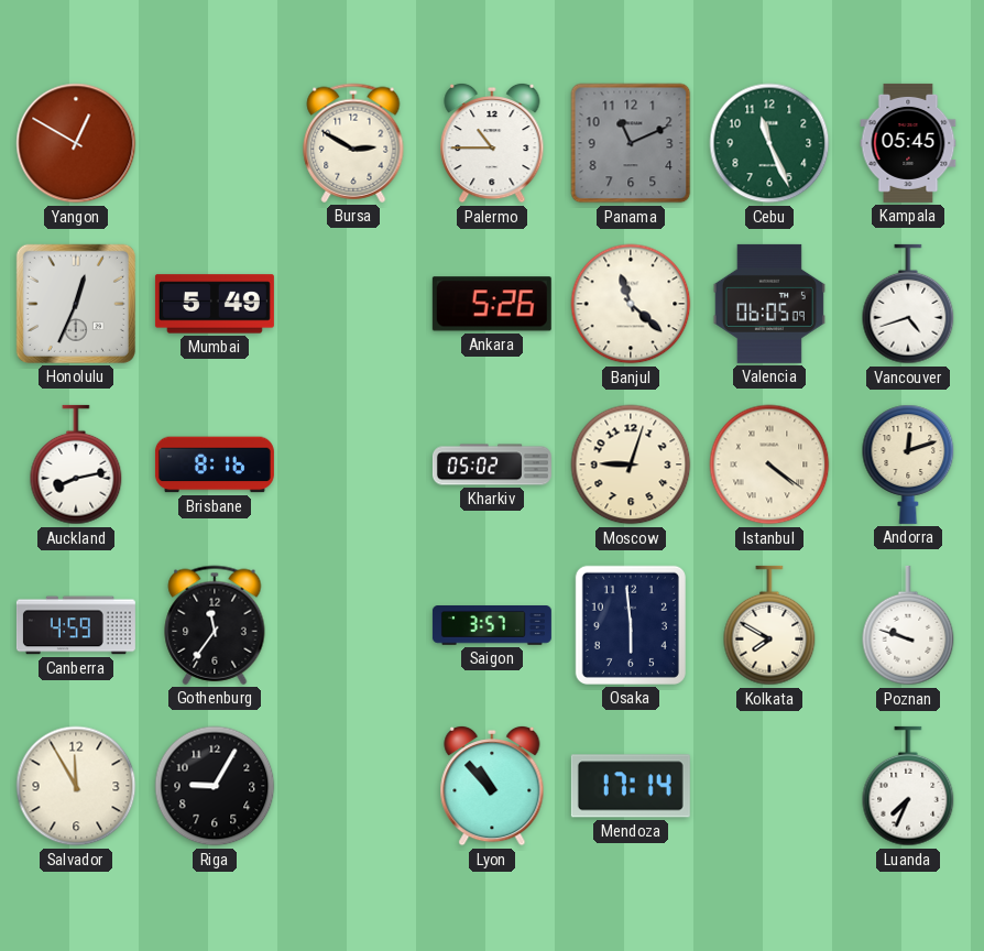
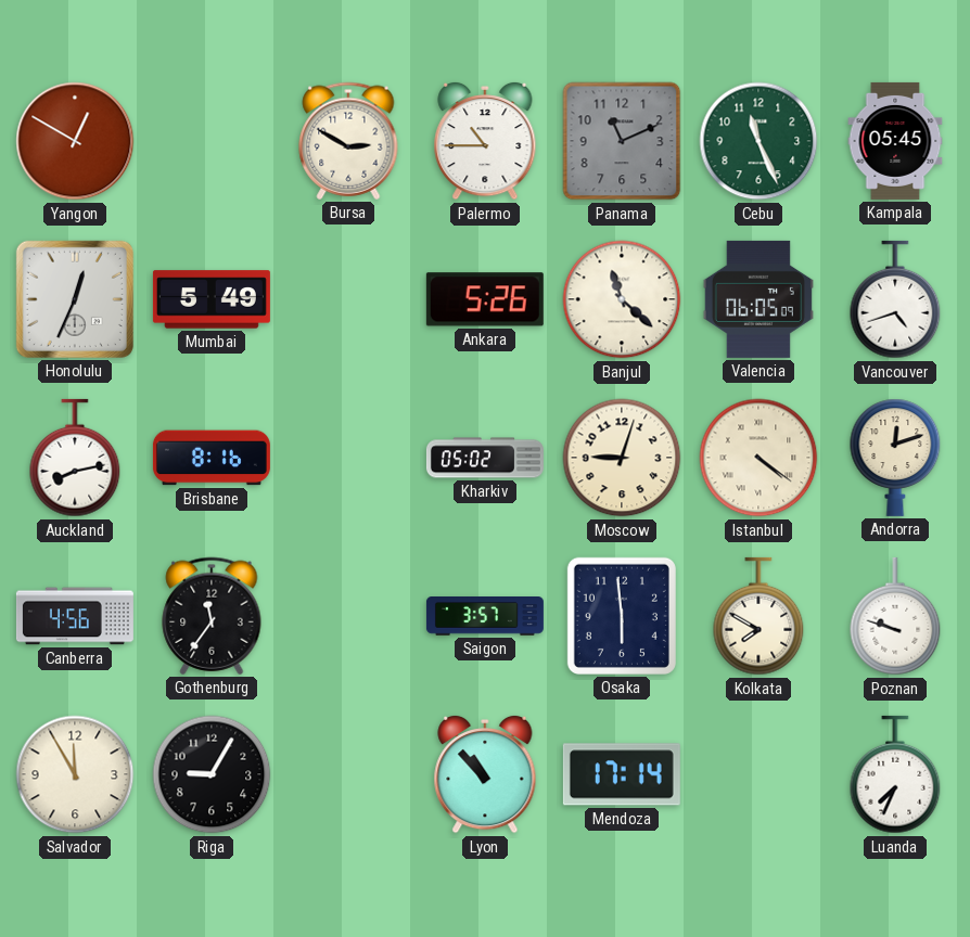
Canberra: 4:59 -> 4:56 (75, 616)
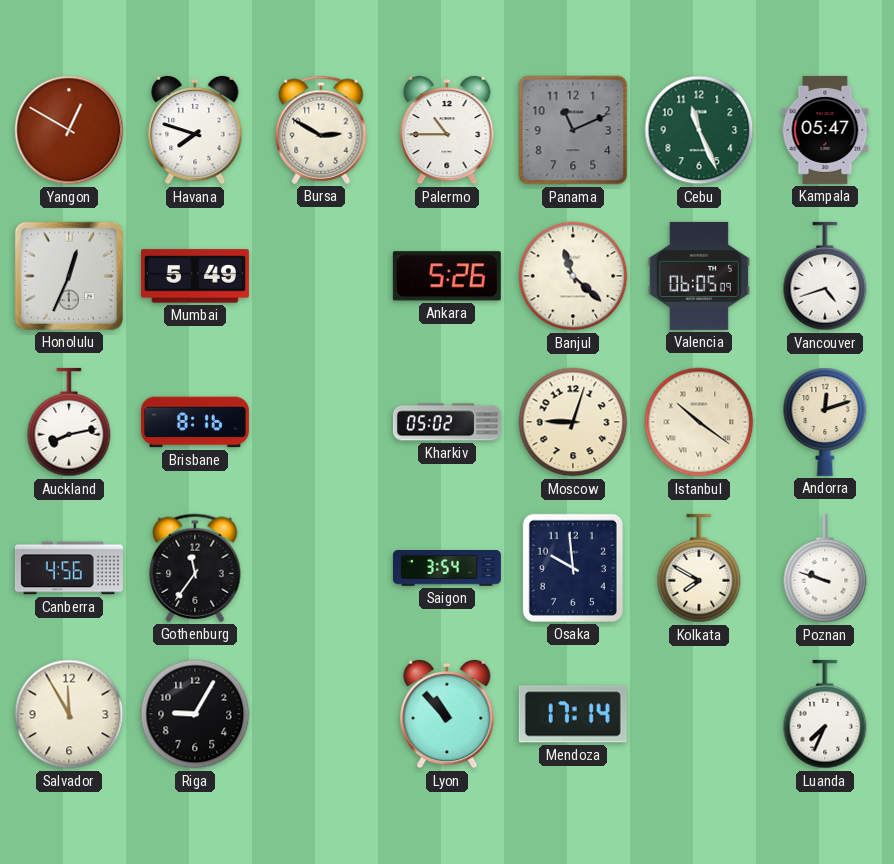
Havana: none -> 7:48 (195, 130)
Kampala: 05:45 -> 05:47 (825, 130)
Istanbul: 4:21 -> 10:21 (699, 422)
Saigon: 3:57 -> 3:54 (447, 569)
Osaka: 5:59 -> 9:59 (573, 568)
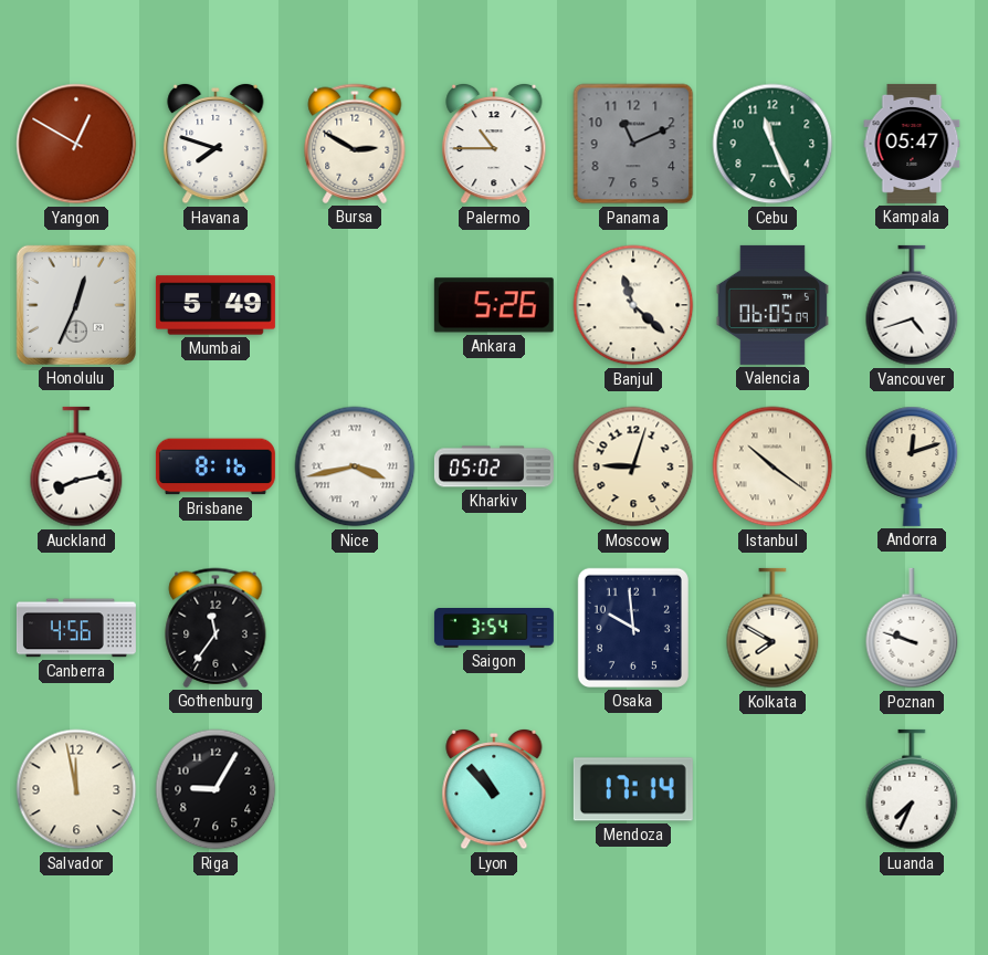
Nice: none -> 3:43 (355, 466)
Salvador: 11:55 -> 11:58 (76, 789)
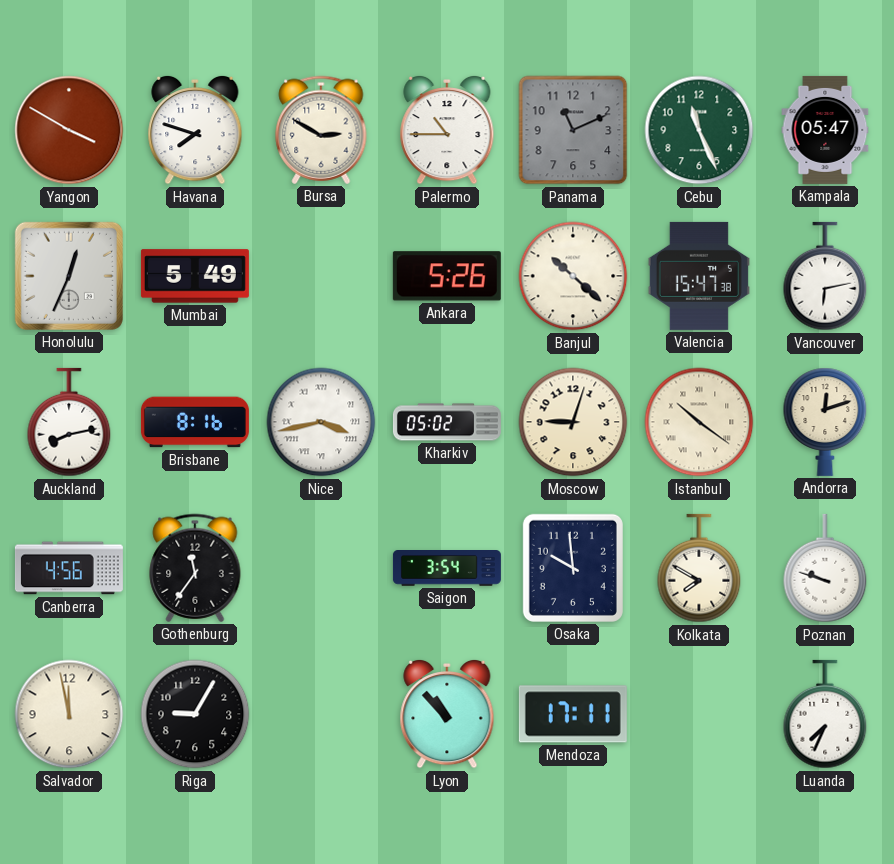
Yangon: 12:50 -> 3:50 (69, 130)
Banjul: 11:22 -> 10:22 (573, 276)
Valencia: 06:05 -> 15:47 (699, 276)
Vancouver: 4:42 -> 6:13 (825, 276)
Mendoza: 17:14 -> 17:11 (573, 714)
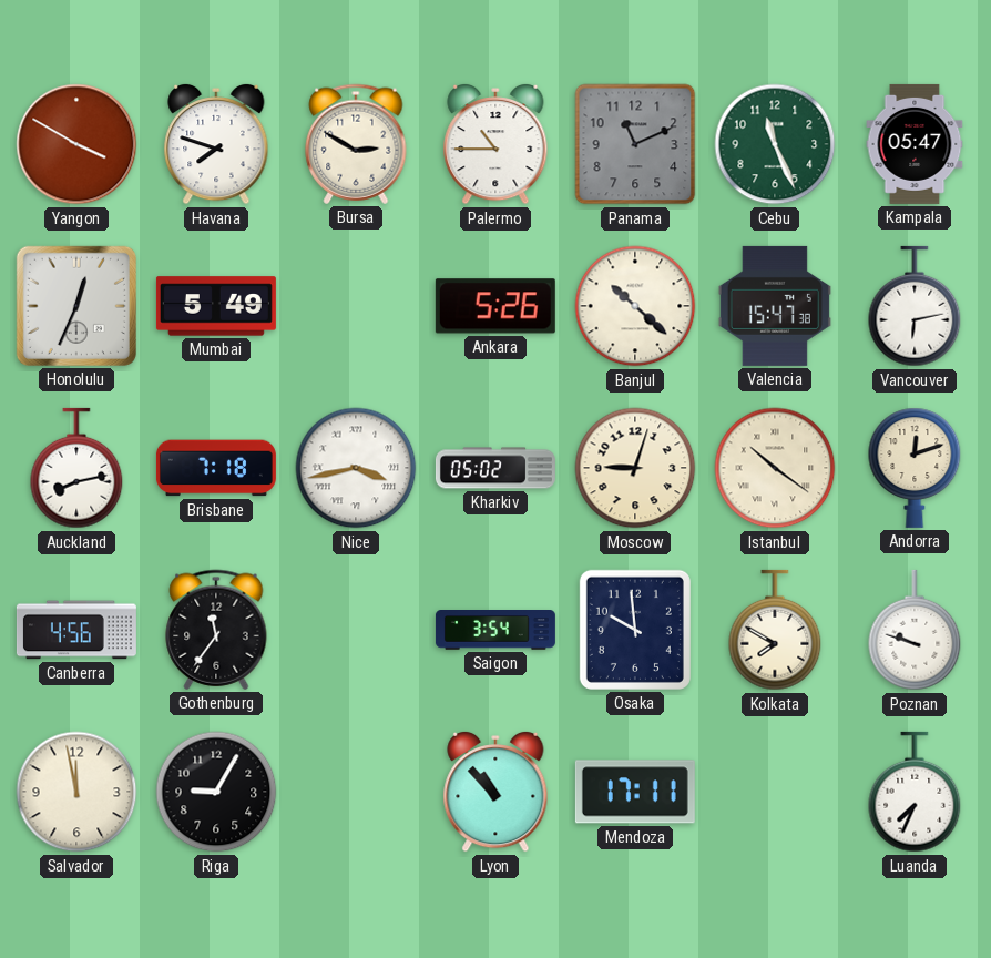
Brisbane: 8:16 -> 7:18 (216, 468)
